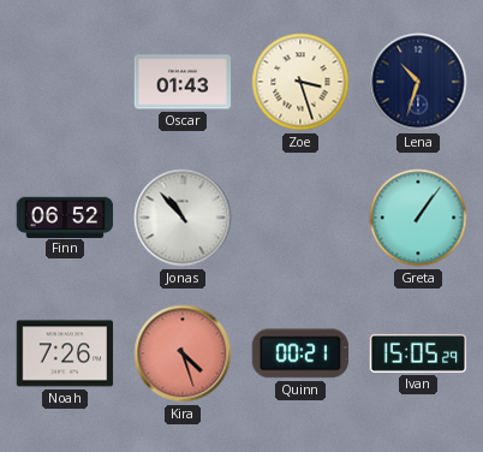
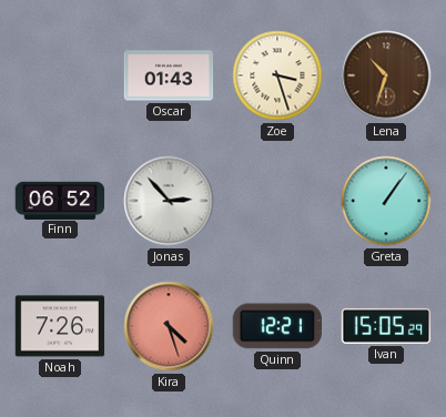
Lena dial: navy -> brown (386, 75)
Jonas: 10:53 -> 2:53 (169, 201)
Quinn: 00:21 -> 12:21 (276, 326)
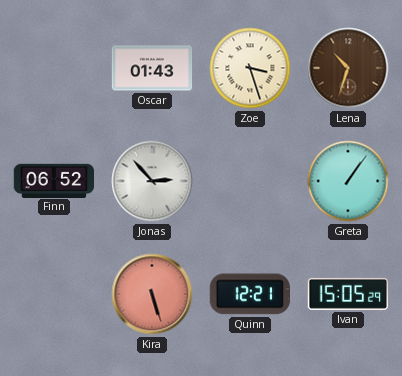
Noah: 7:26 -> none (60, 326)
Kira: 4:27 -> 5:27 (152, 294)
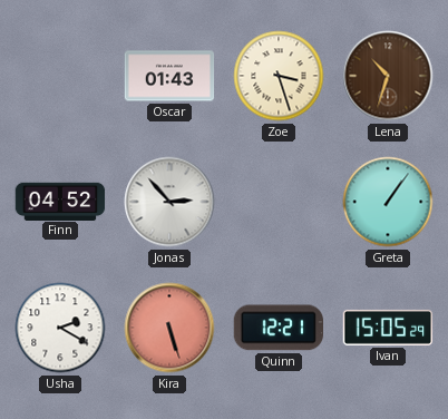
Finn: 06:52 -> 04:52 (60, 201)
Usha: none -> 2:20 (60, 328)
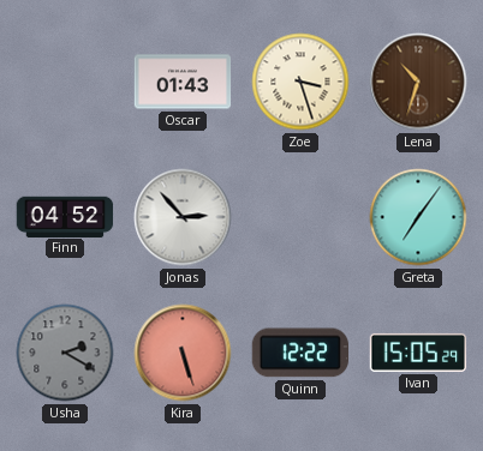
Greta: 1:06 -> 7:06 (418, 217)
Usha dial: white -> grey (65, 353)
Quinn: 12:21 -> 12:22 (299, 353)
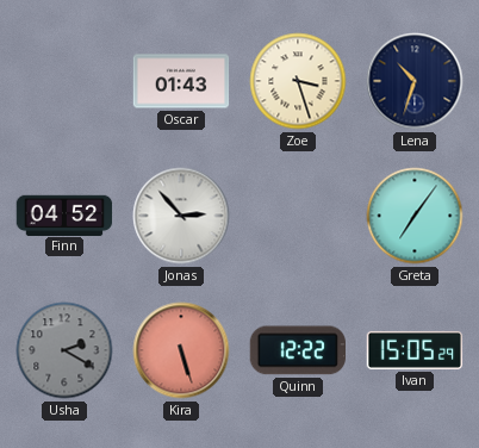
Lena dial: brown -> navy (415, 81)
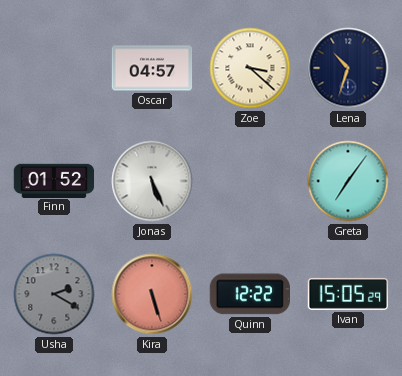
Oscar: 01:43 -> 04:57 (152, 68)
Zoe: 3:27 -> 3:22 (250, 68)
Finn: 04:52 -> 01:52 (54, 180)
Jonas: 2:53 -> 5:26 (152, 181)
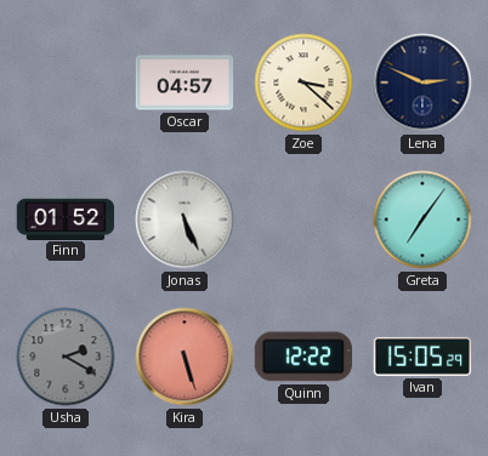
Lena: 10:33 -> 2:49 (422, 82)
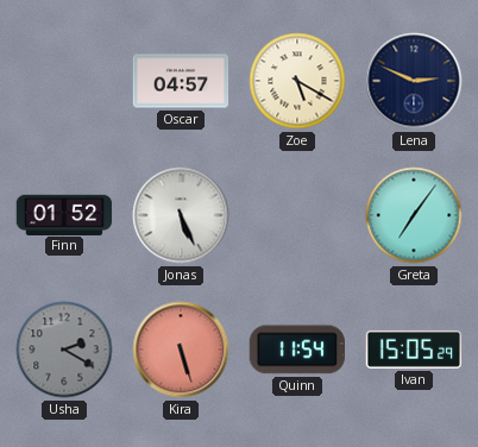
Zoe: 3:22 -> 5:20 (297, 81)
Quinn: 12:22 -> 11:54 (296, 350)
